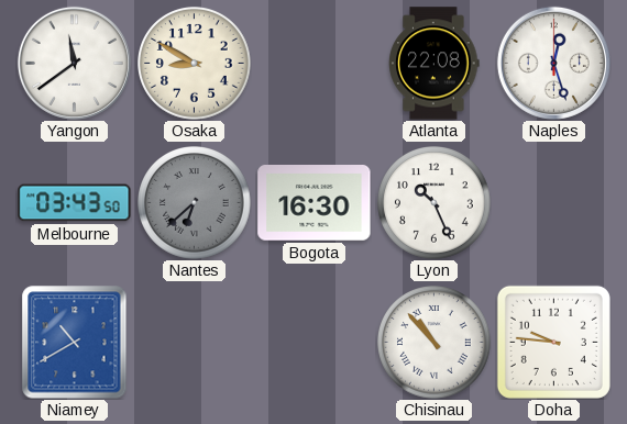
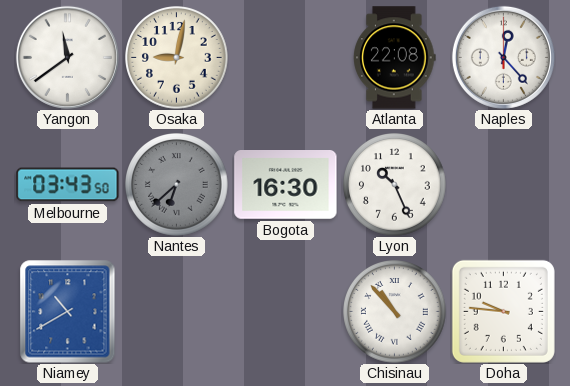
Osaka: 8:50 -> 9:02 (177, 58)
Naples: 12:27 -> 12:23 (503, 57)
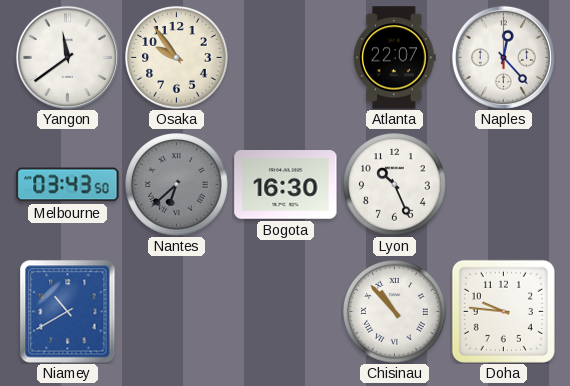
Osaka: 9:02 -> 9:54 (177, 58)
Atlanta: 22:08 -> 22:07 (395, 58)
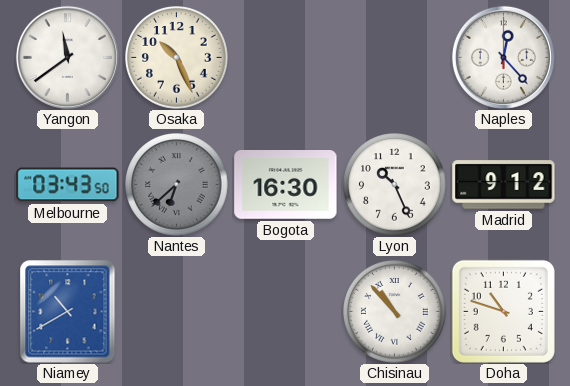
Osaka: 9:54 -> 10:26 (177, 58)
Atlanta: 22:07 -> none (395, 58)
Madrid: none -> 9:12 (504, 185)
Doha: 9:46 -> 10:48 (503, 311)
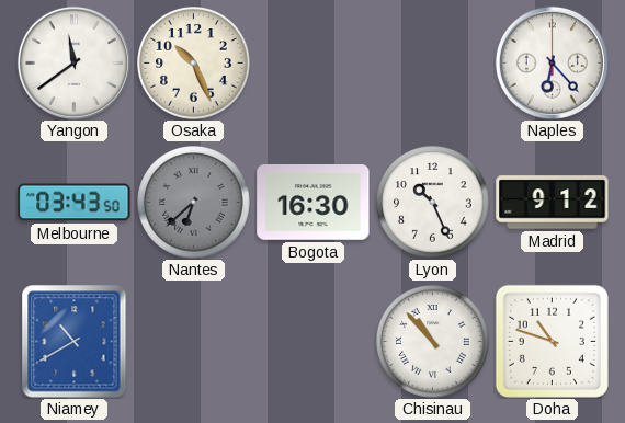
Naples: 12:23 -> 6:23 (552, 62)
